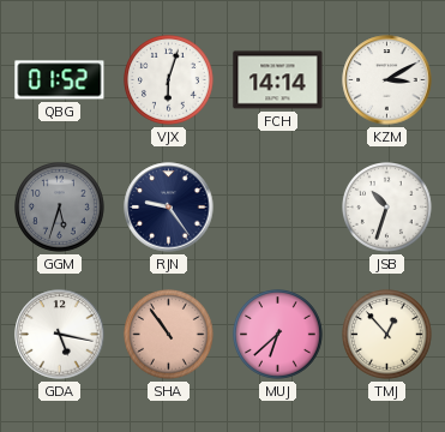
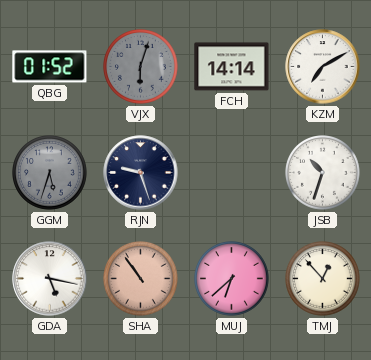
VJX dial: white -> grey (141, 67)
KZM: 3:10 -> 7:10 (323, 67)
RJN: 9:24 -> 9:27 (141, 173)
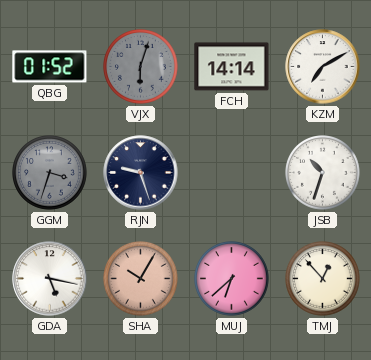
GGM: 5:33 -> 3:33 (50, 173)
SHA: 10:54 -> 10:05 (141, 279)
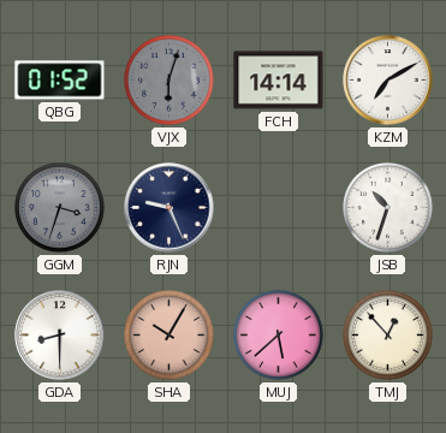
RJN: 9:27 -> 9:26 (170, 208)
GDA: 5:17 -> 8:30 (60, 336)
MUJ: 6:38 -> 5:38 (279, 336)
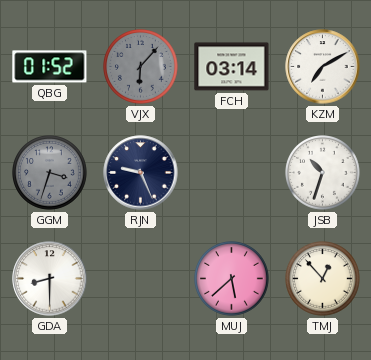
VJX: 6:03 -> 6:07 (141, 67)
FCH: 14:14 -> 03:14 (232, 67)
SHA: 10:05 -> none (170, 336)
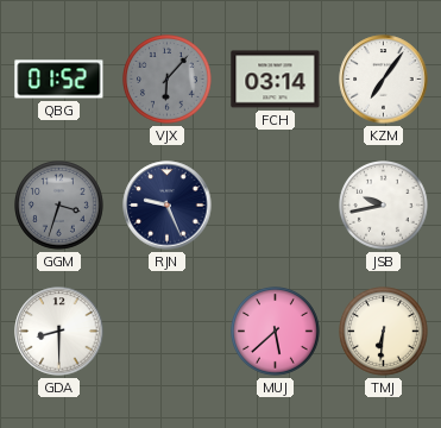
KZM: 7:10 -> 7:06 (384, 80)
JSB: 10:33 -> 9:43 (384, 206)
TMJ: 12:53 -> 6:31 (384, 332)
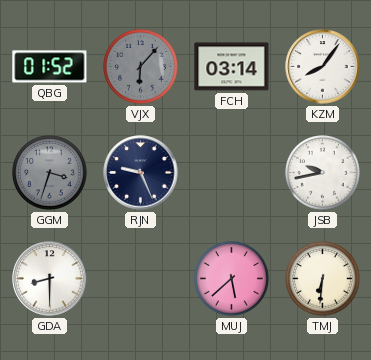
KZM: 7:06 -> 8:06 (323, 67)
